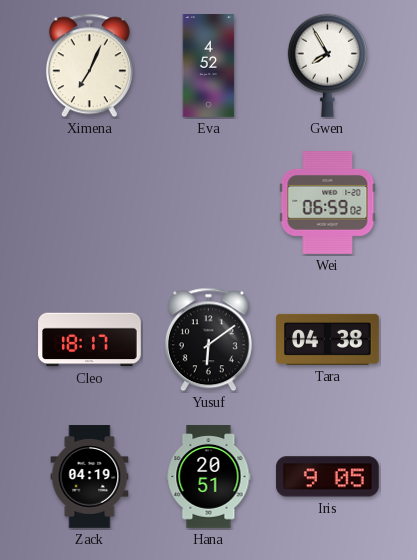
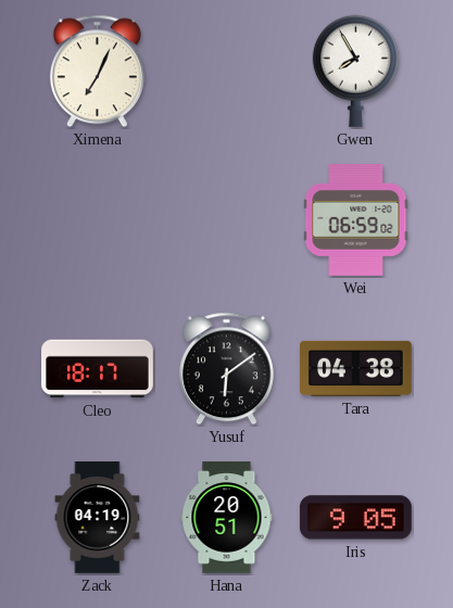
Eva: 4:52 -> none (209, 66)
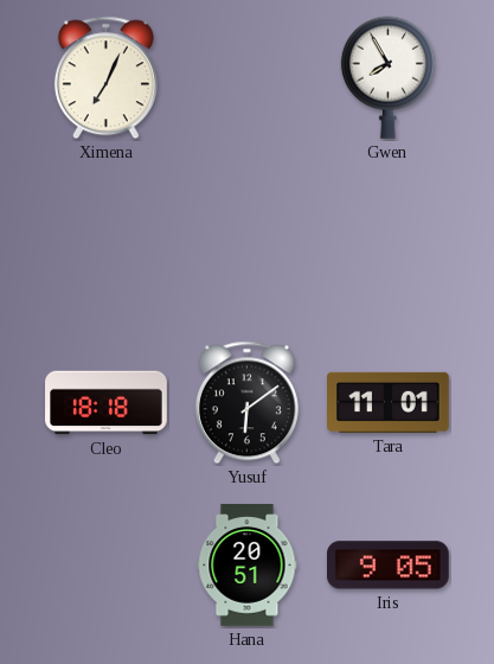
Wei: 06:59 -> none (356, 220)
Cleo: 18:17 -> 18:18 (107, 403)
Tara: 04:38 -> 11:01 (389, 402)
Zack: 04:19 -> none (98, 518)
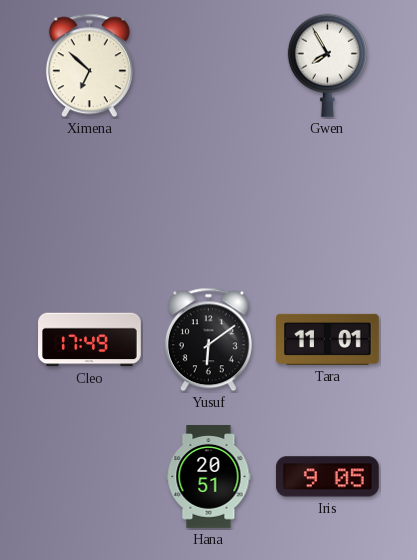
Ximena: 7:04 -> 6:52 (89, 66)
Cleo: 18:18 -> 17:49 (90, 340)
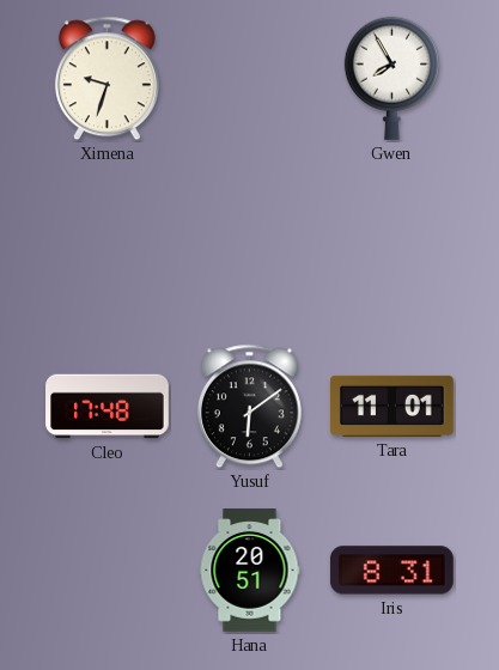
Ximena: 6:52 -> 9:33 (107, 79)
Cleo: 17:49 -> 17:48 (108, 407)
Iris: 9:05 -> 8:31 (391, 571)
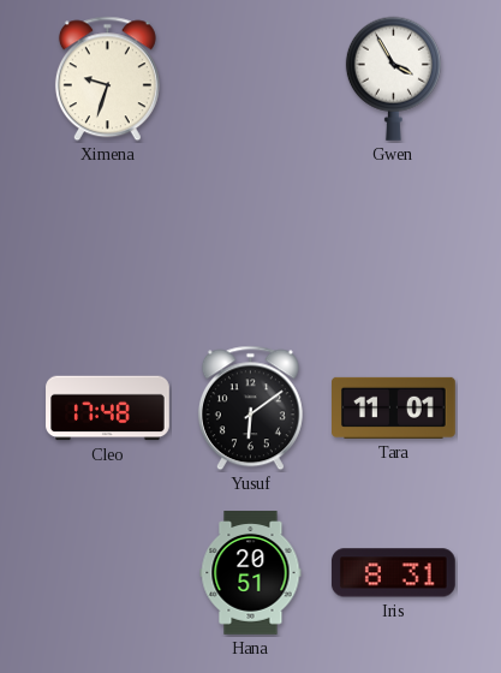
Gwen: 7:55 -> 3:55 (393, 78)
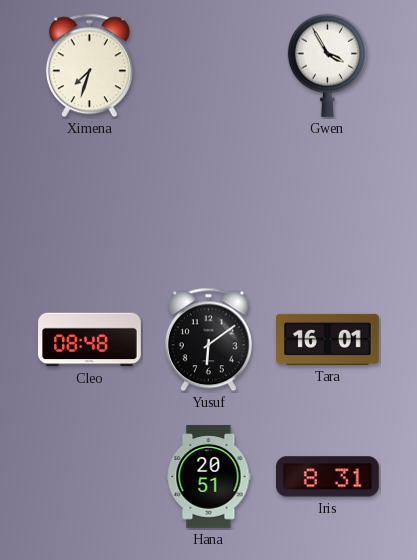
Ximena: 9:33 -> 7:33 (89, 66)
Cleo: 17:48 -> 08:48 (90, 340)
Tara: 11:01 -> 16:01 (328, 339)
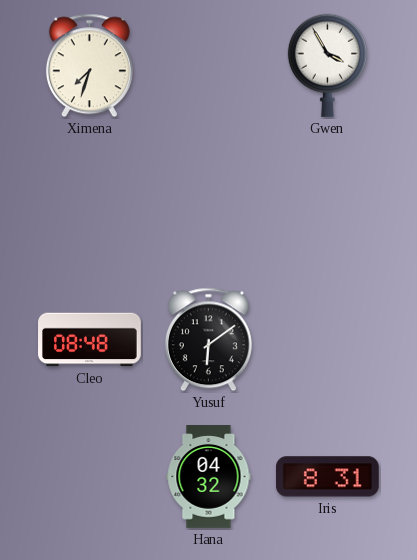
Tara: 16:01 -> none (328, 339)
Hana: 20:51 -> 04:32 (209, 477)
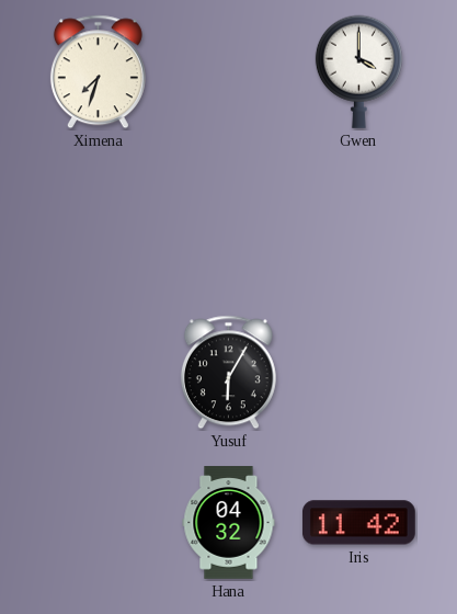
Gwen: 3:55 -> 4:00 (358, 71)
Cleo: 08:48 -> none (90, 340)
Yusuf: 6:09 -> 6:05 (228, 373)
Iris: 8:31 -> 11:42 (358, 523)
